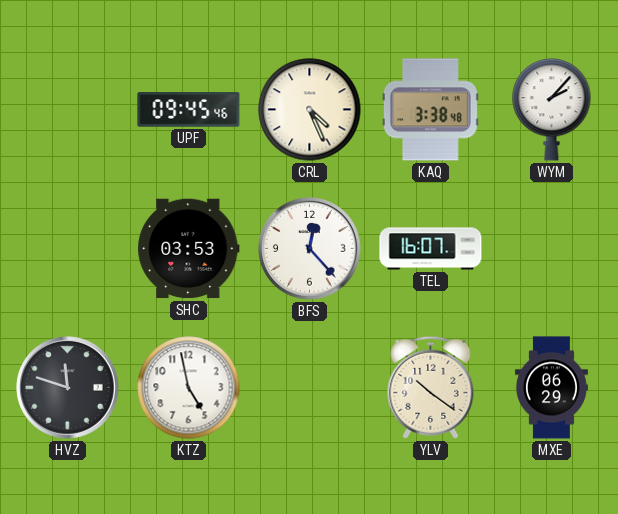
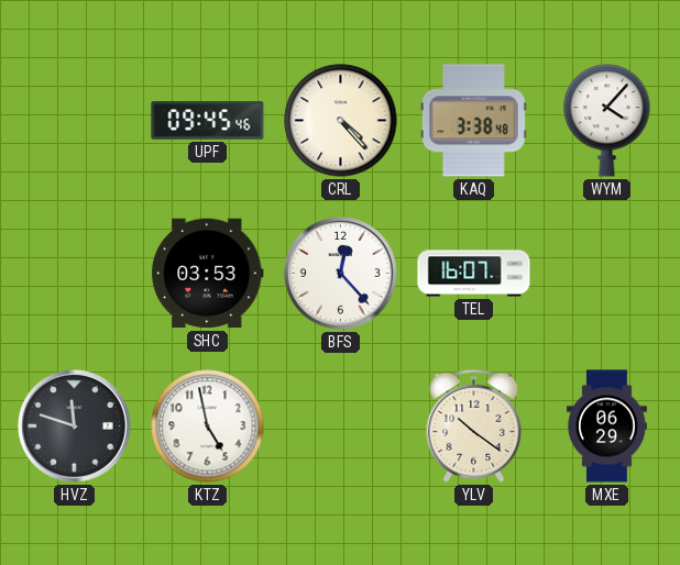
CRL: 4:26 -> 4:23 (341, 121)
WYM: 2:07 -> 4:07 (607, 121)
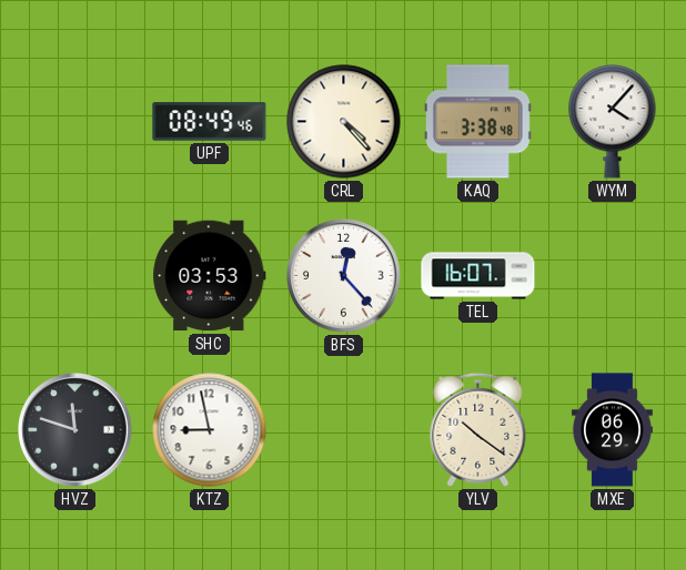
UPF: 09:45 -> 08:49 (210, 122)
KTZ: 4:58 -> 8:58 (210, 430)
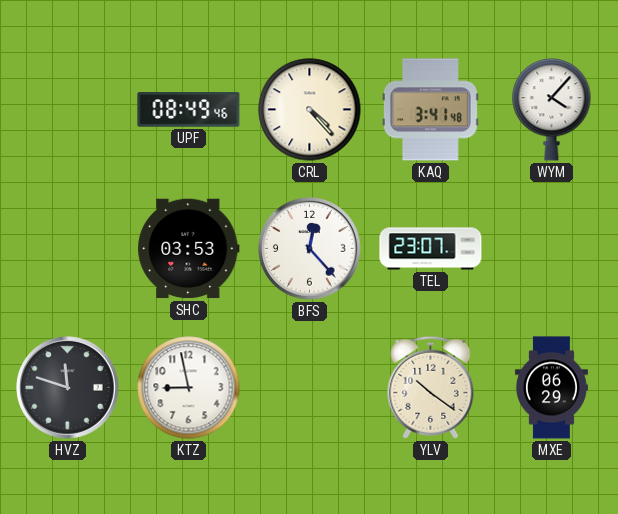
KAQ: 3:38 -> 3:41 (430, 110)
TEL: 16:07 -> 23:07 (431, 249)
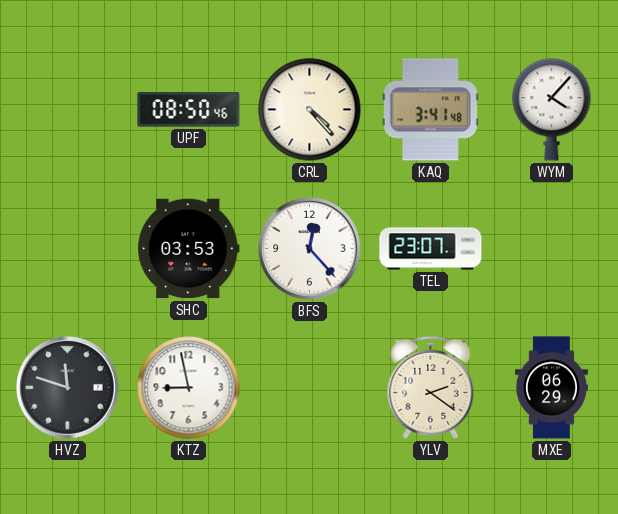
UPF: 08:49 -> 08:50 (189, 110)
YLV: 10:21 -> 2:21 (431, 387)
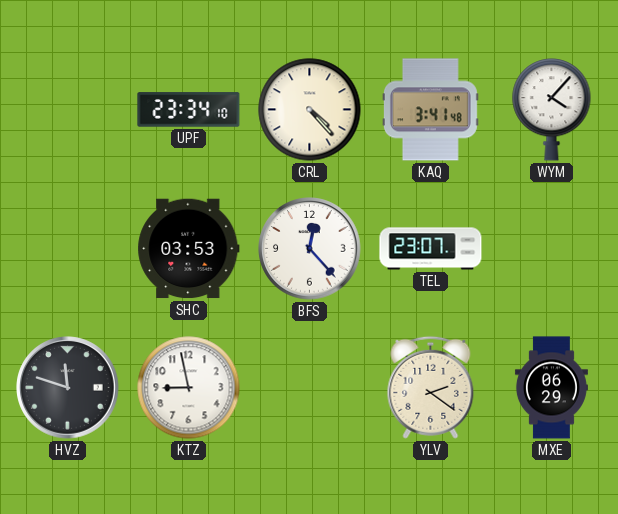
UPF: 08:50 -> 23:34 (189, 110)
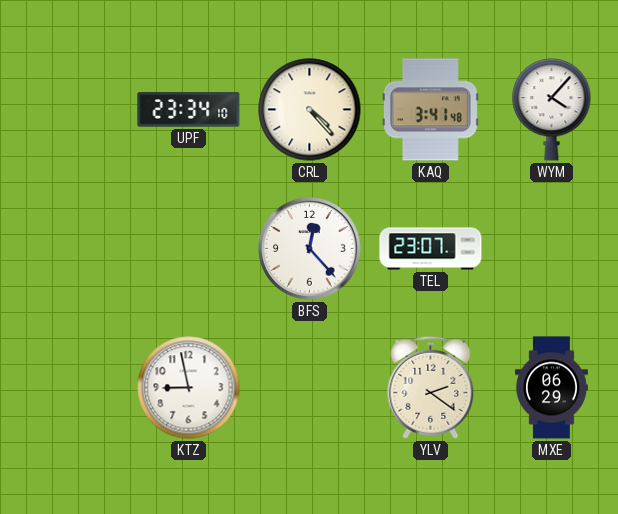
SHC: 03:53 -> none (189, 249)
HVZ: 11:48 -> none (68, 388)
